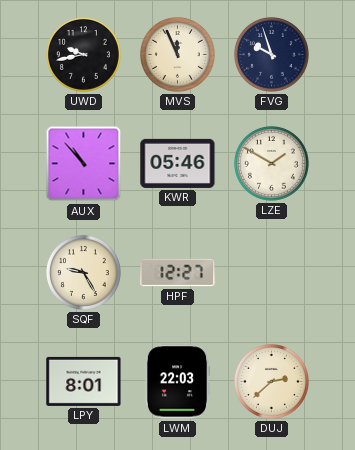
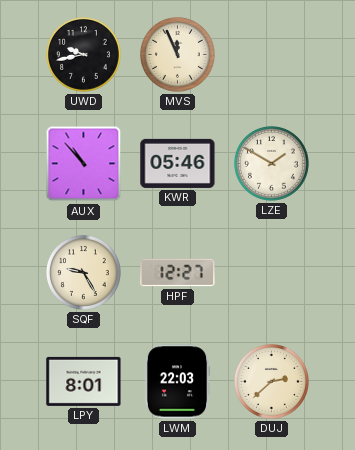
FVG: 9:57 -> none (271, 54)
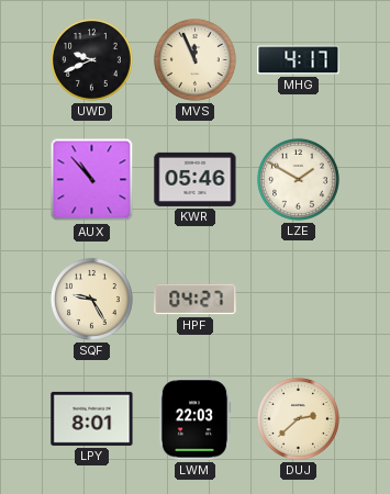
UWD: 9:43 -> 9:41 (91, 59)
MHG: none -> 4:17 (299, 60)
HPF: 12:27 -> 04:27 (196, 300)
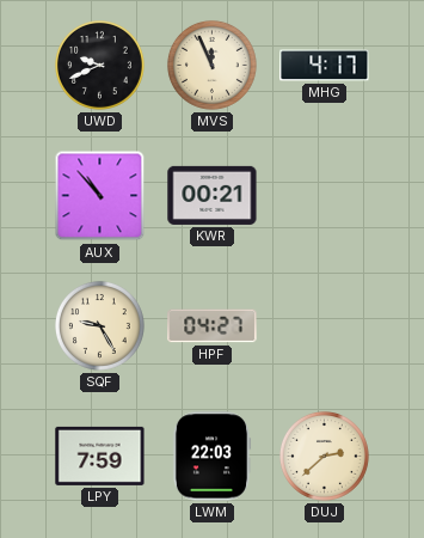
KWR: 05:46 -> 00:21 (213, 195)
LZE: 1:50 -> none (298, 179)
LPY: 8:01 -> 7:59 (100, 456)
